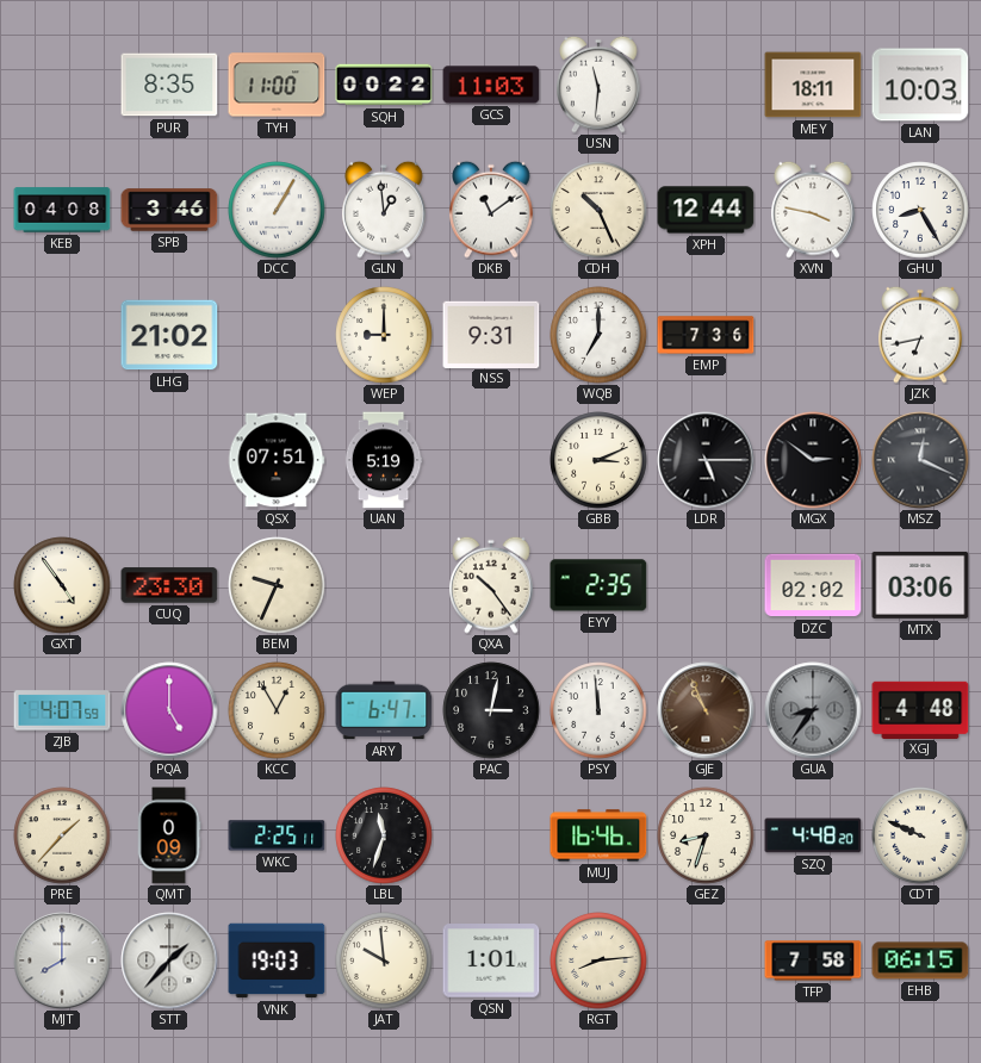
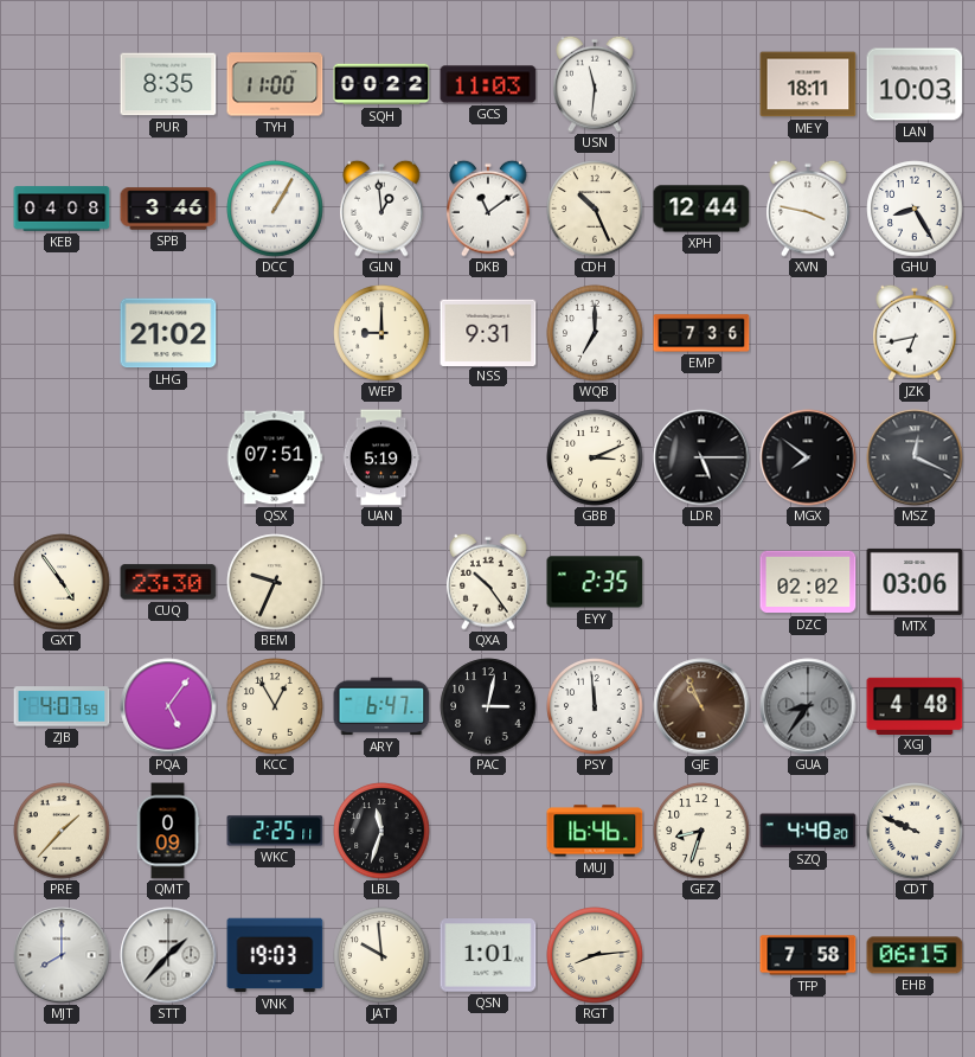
MGX: 2:51 -> 7:51 (808, 457)
PQA: 5:00 -> 5:06 (168, 706)
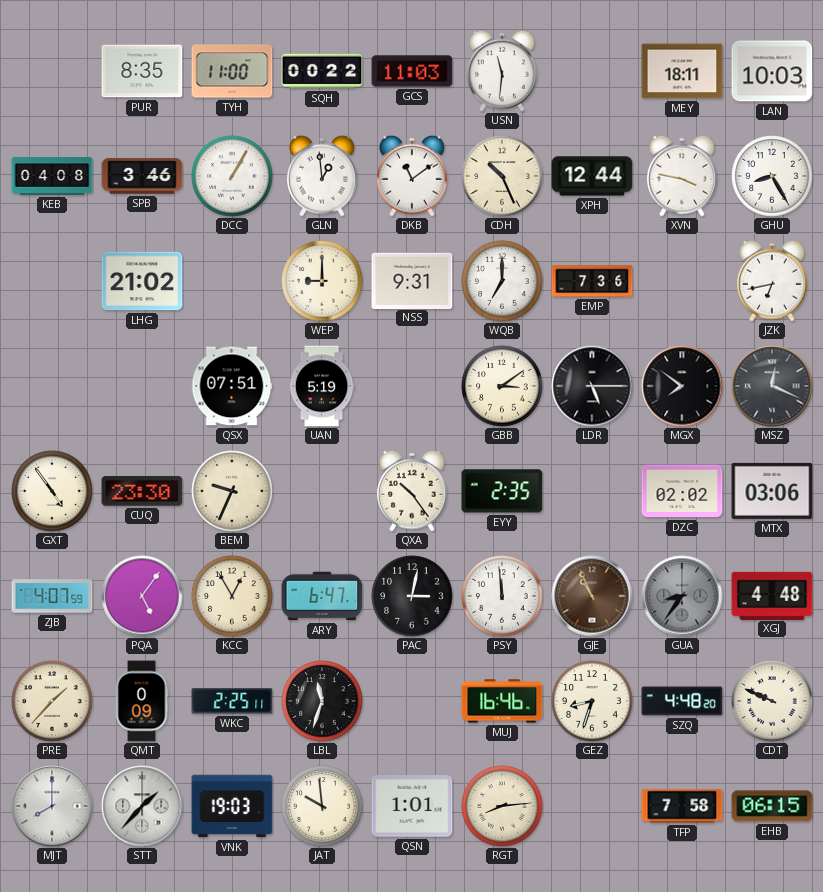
GBB: 3:11 -> 3:09 (502, 386)
